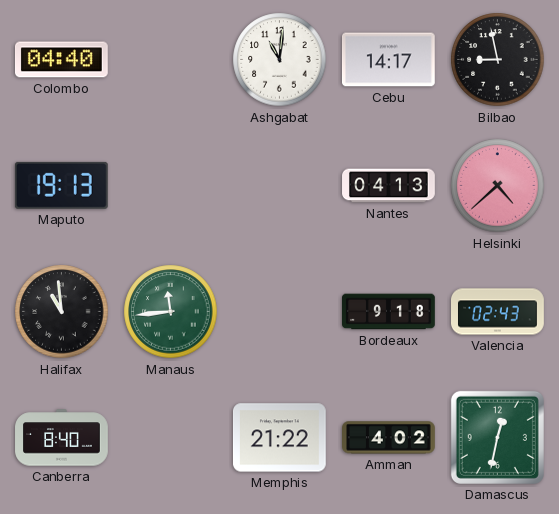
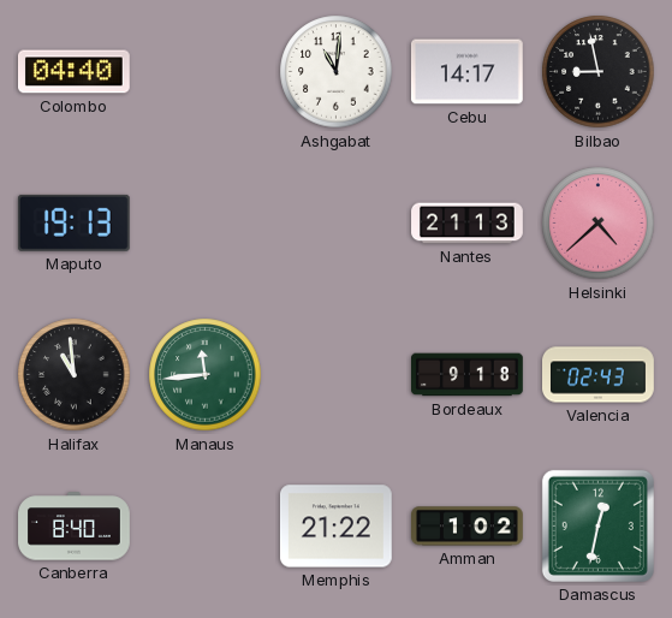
Nantes: 04:13 -> 21:13 (468, 224)
Amman: 4:02 -> 1:02 (468, 527)
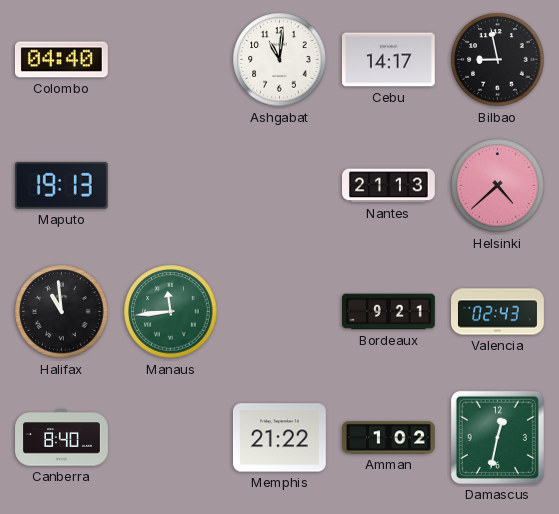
Bordeaux: 9:18 -> 9:21 (389, 312)
